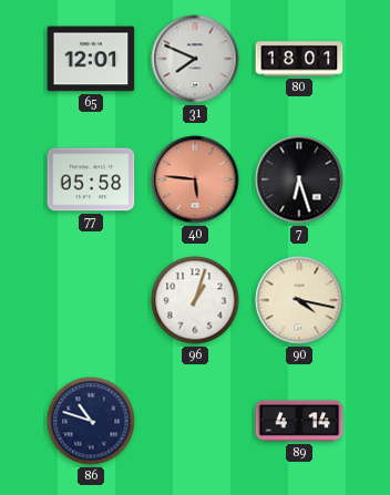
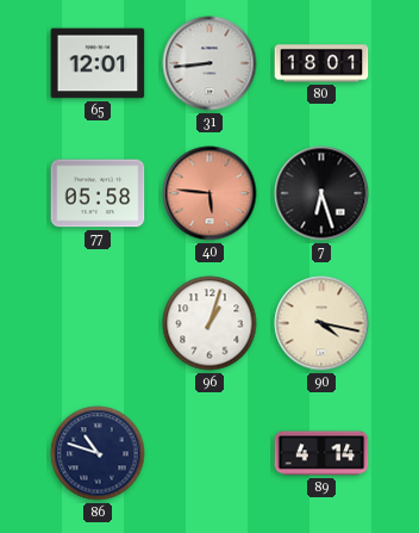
31: 7:49 -> 8:44 (209, 63)
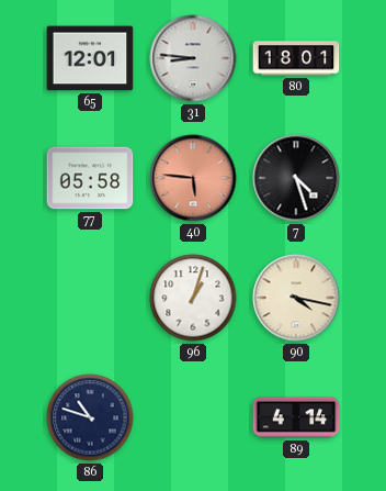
31: 8:44 -> 8:46 (193, 58)
7: 6:27 -> 4:27 (296, 178)
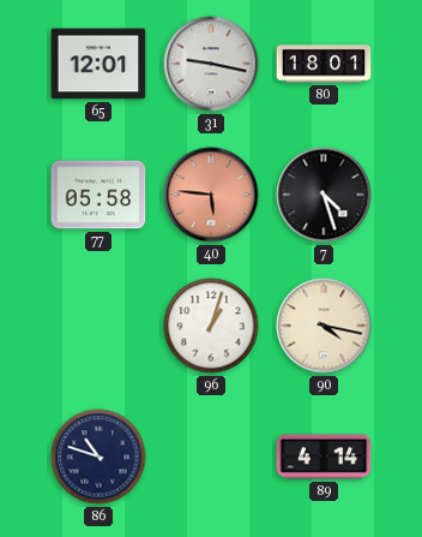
31: 8:46 -> 9:17 (211, 64)
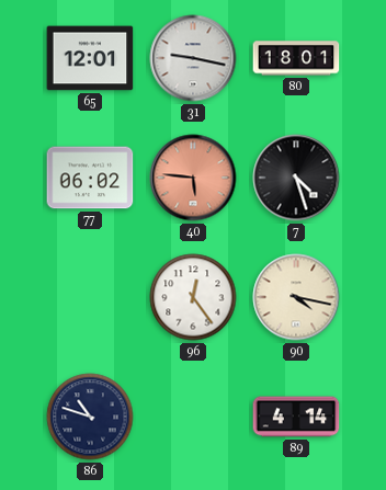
77: 05:58 -> 06:02 (90, 178)
96: 1:03 -> 12:24 (193, 297)
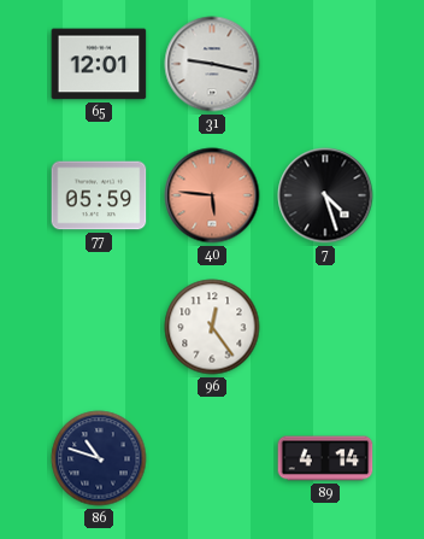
80: 18:01 -> none (296, 58)
77: 06:02 -> 05:59 (99, 195)
90: 4:17 -> none (296, 297)
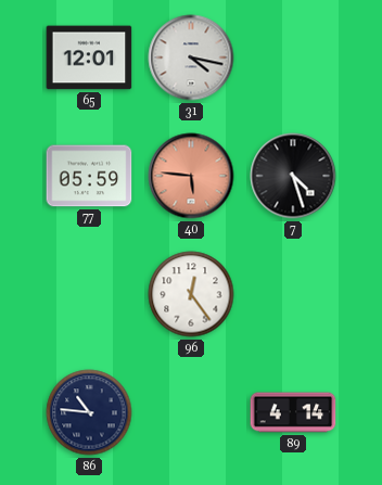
31: 9:17 -> 4:17 (191, 58)
86: 10:48 -> 10:46 (89, 412)
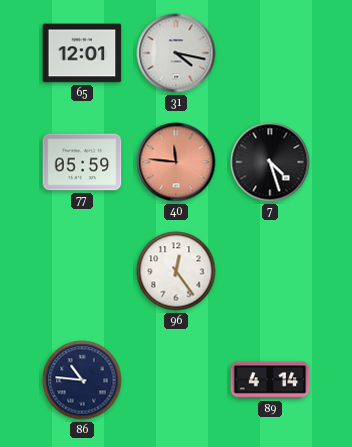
40: 5:46 -> 11:46 (176, 162)
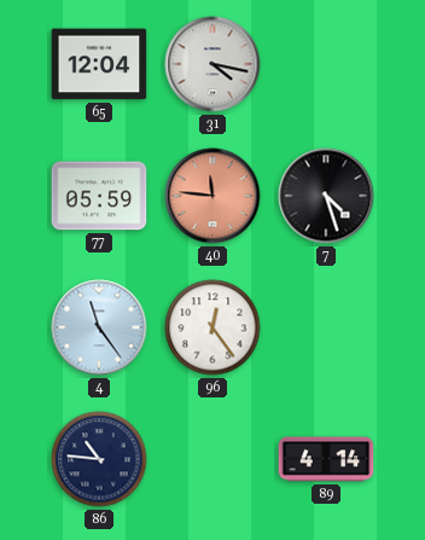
65: 12:01 -> 12:04 (99, 64)
4: none -> 11:24 (99, 327)
